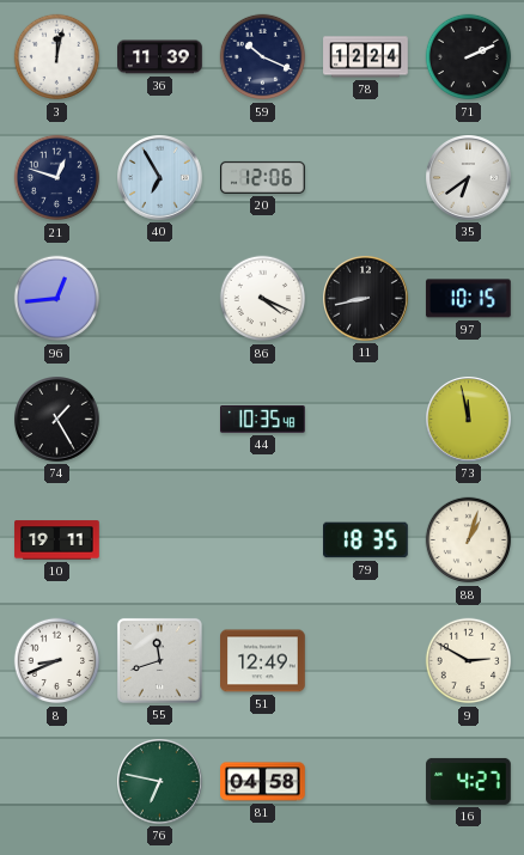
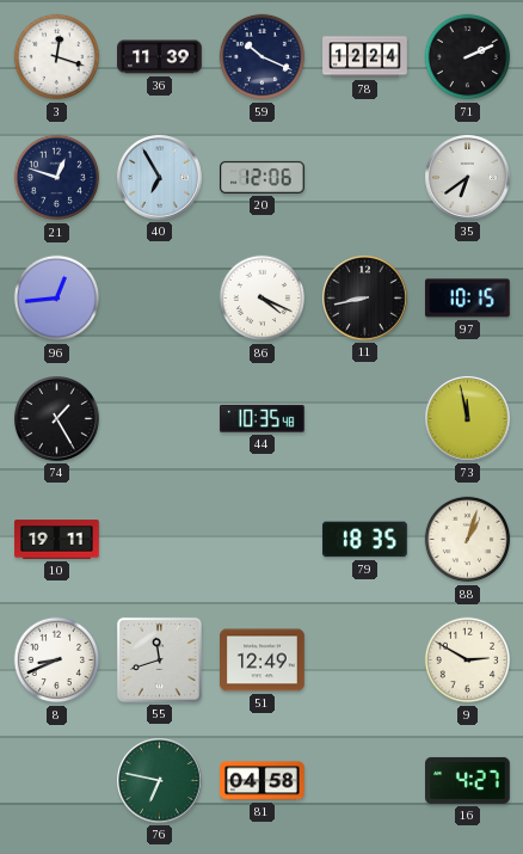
3: 12:02 -> 12:18 (57, 57)
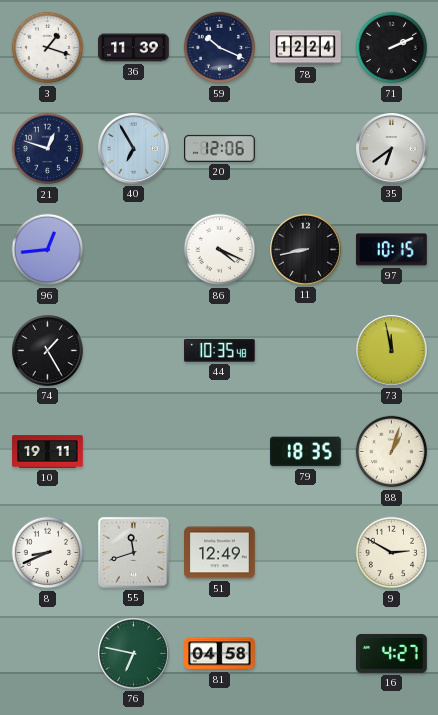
3: 12:18 -> 1:18 (48, 48)
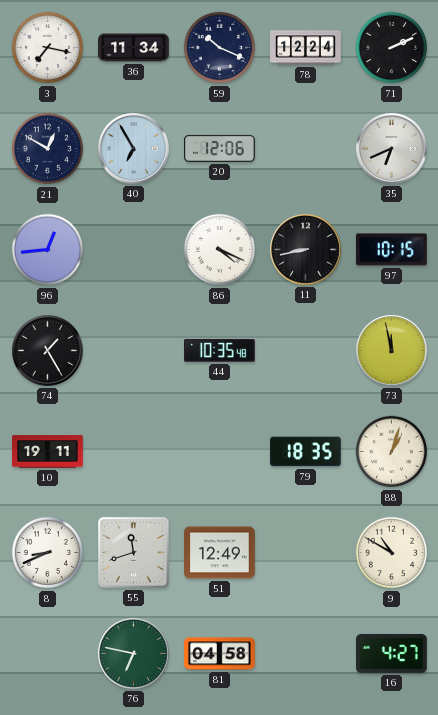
3: 1:18 -> 7:17 (48, 48)
36: 11:39 -> 11:34 (134, 48)
21: 12:48 -> 12:50 (48, 149)
35: 6:39 -> 6:41 (392, 149)
9: 2:50 -> 10:50 (392, 553)
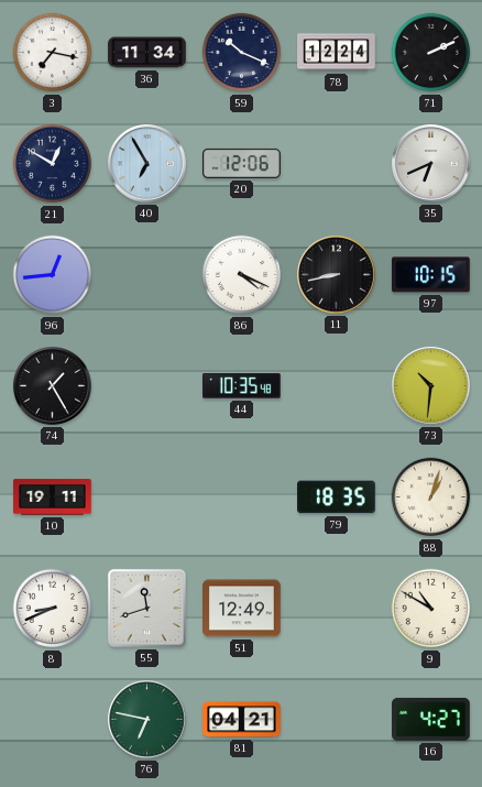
73: 11:58 -> 10:31 (431, 386)
81: 04:58 -> 04:21 (242, 720)
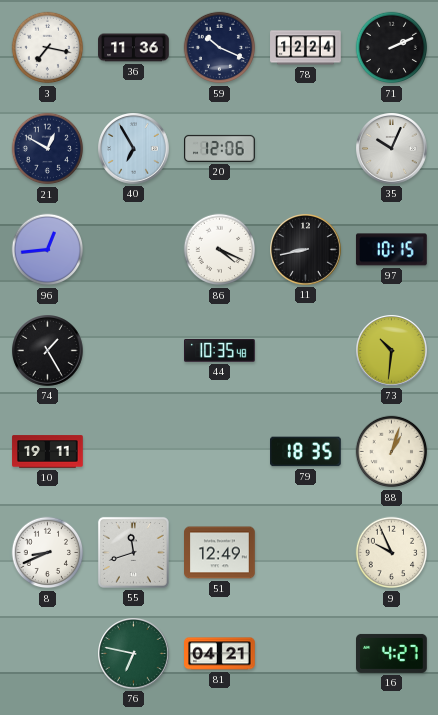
36: 11:34 -> 11:36 (134, 48)
35: 6:41 -> 10:04 (392, 149)
9: 10:50 -> 9:56 (392, 553)
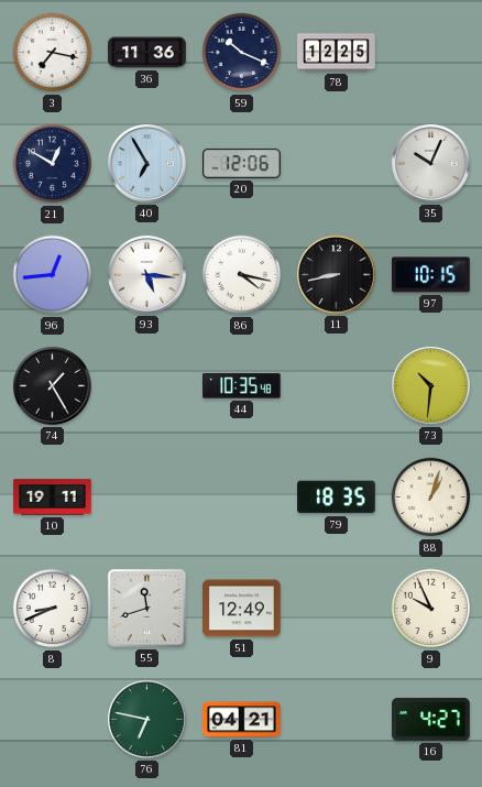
78: 12:24 -> 12:25 (337, 53)
71: 2:11 -> none (392, 48)
93: none -> 5:16 (147, 275)
86: 4:19 -> 4:17 (242, 275)
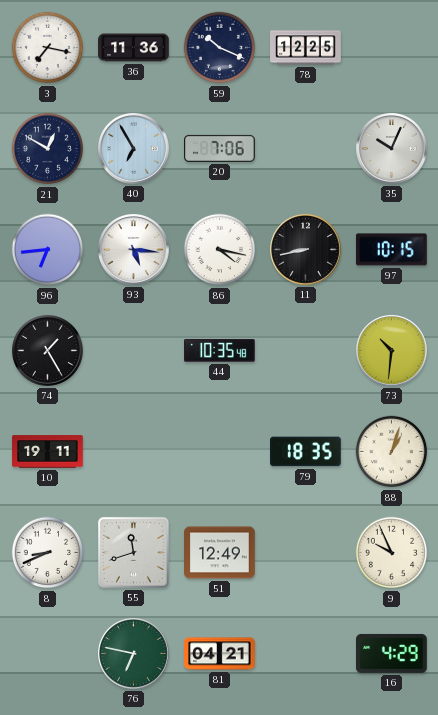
20: 12:06 -> 7:06 (220, 148)
96: 12:44 -> 6:44 (48, 250)
16: 4:27 -> 4:29 (392, 653)
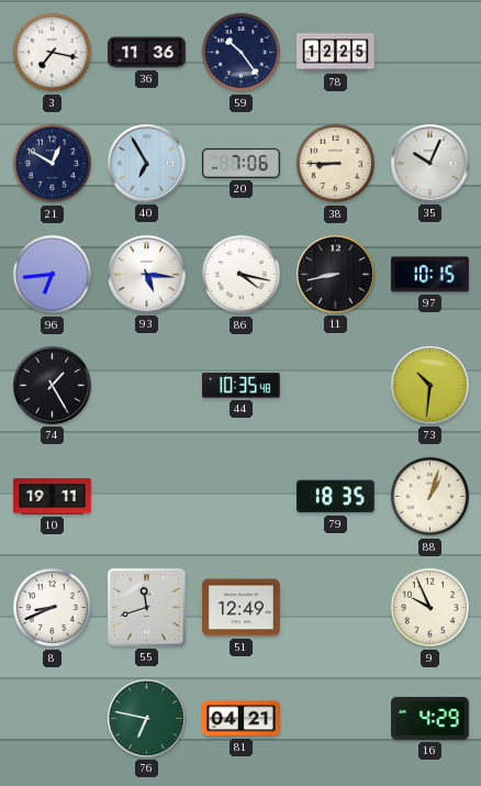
59: 10:19 -> 10:24 (242, 53)
38: none -> 8:45 (336, 164)
